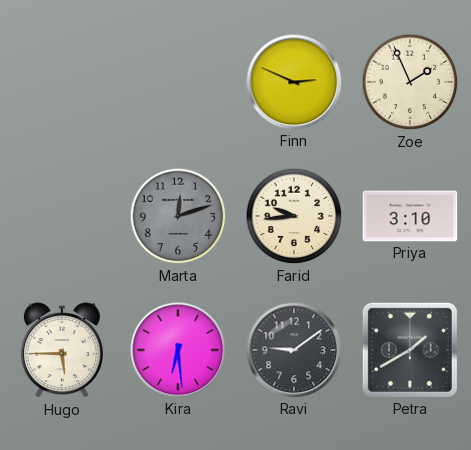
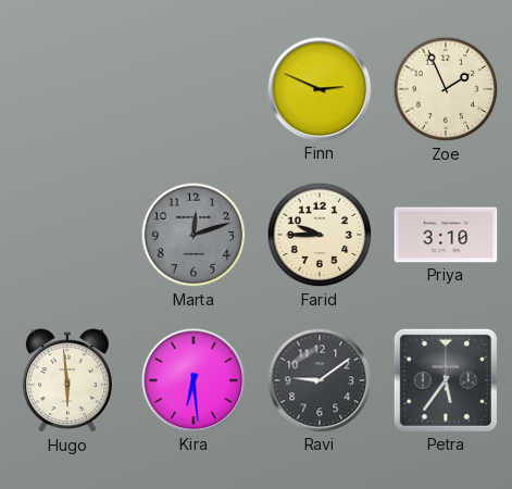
Farid: 9:44 -> 9:45 (320, 235)
Hugo: 5:45 -> 5:59 (67, 381)
Petra: 1:40 -> 5:36 (446, 380)
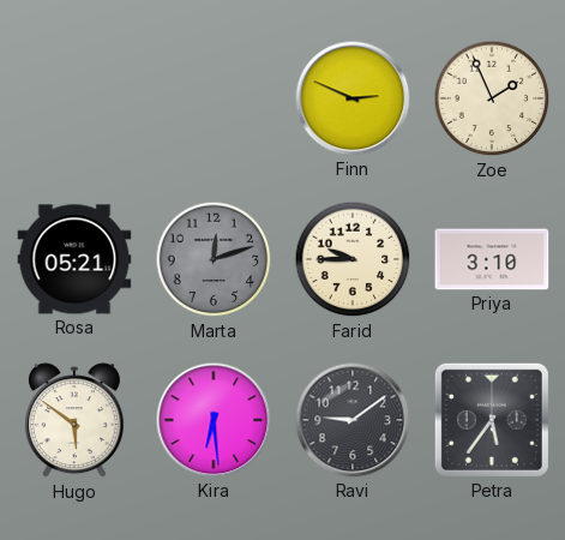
Rosa: none -> 05:21 (74, 259)
Hugo: 5:59 -> 5:51 (74, 421)
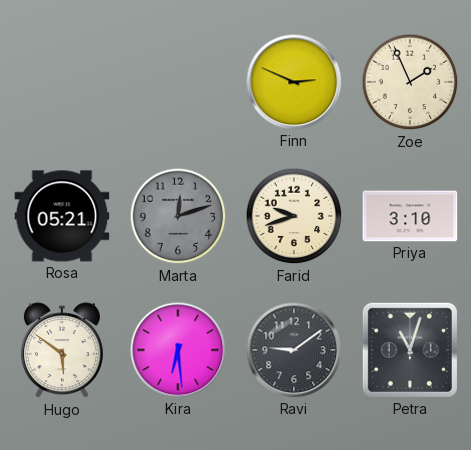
Farid: 9:45 -> 9:42 (294, 216)
Petra: 5:36 -> 11:03 (410, 350)
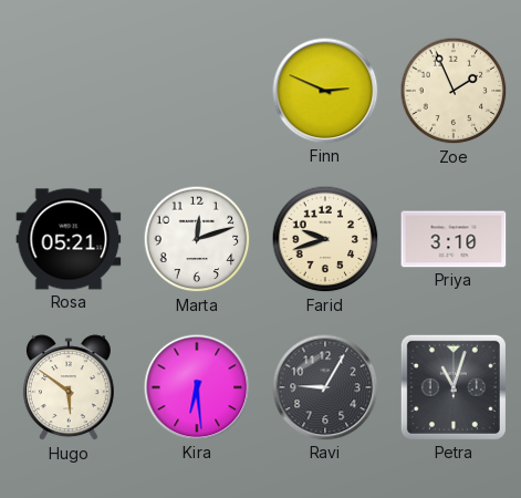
Marta dial: grey -> white (197, 239)
Ravi: 9:09 -> 9:05 (325, 387)
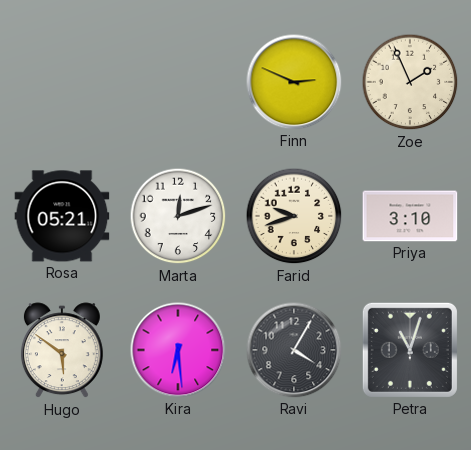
Ravi: 9:05 -> 4:05 (294, 350)
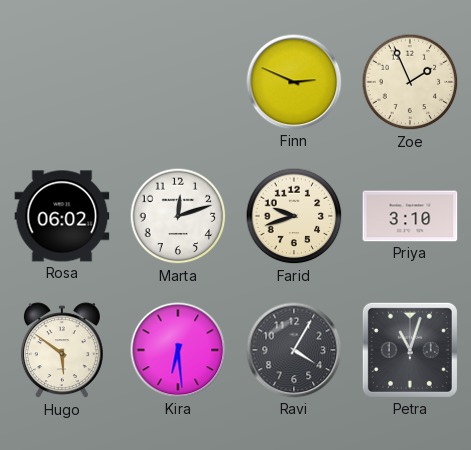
Rosa: 05:21 -> 06:02 (62, 216)
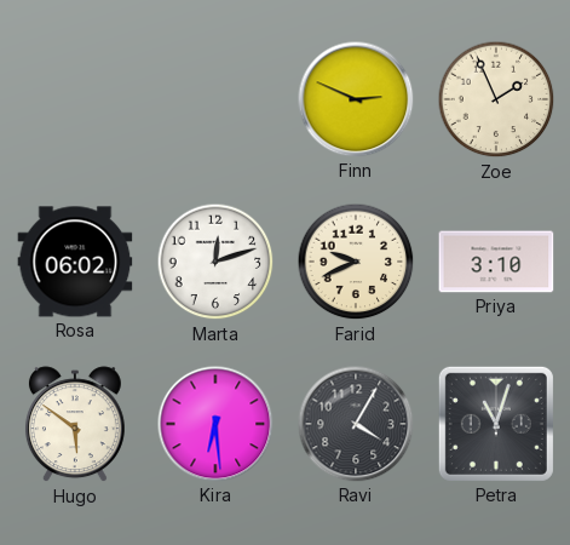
Farid: 9:42 -> 9:41 (356, 262)
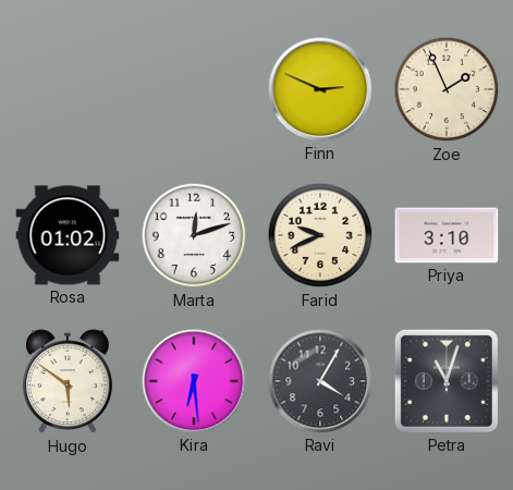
Rosa: 06:02 -> 01:02 (68, 235)
